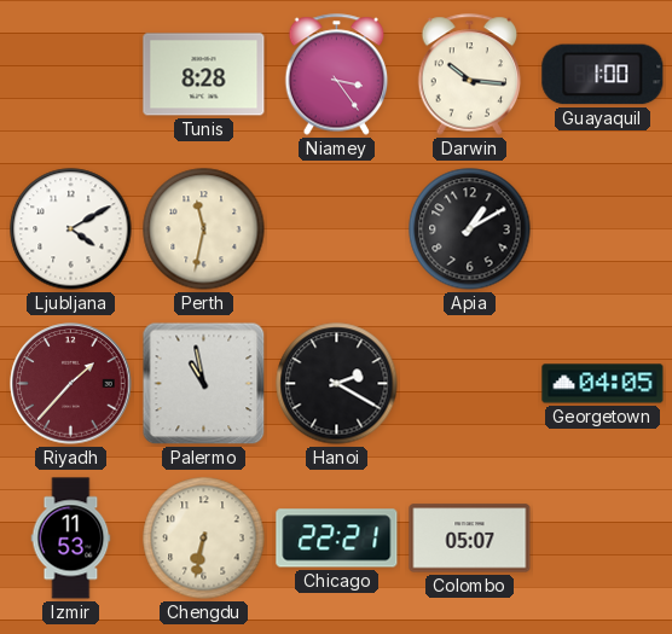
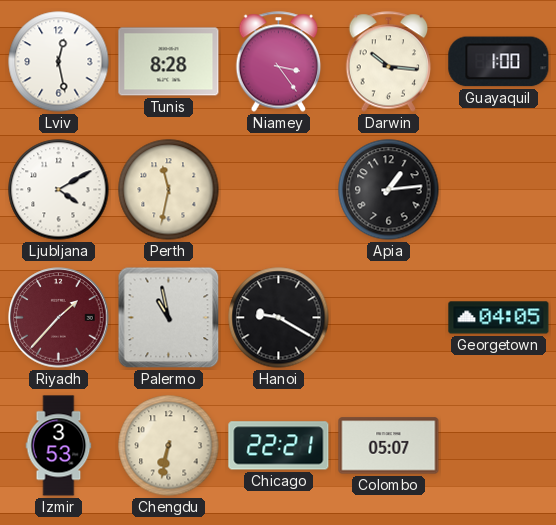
Lviv: none -> 12:28 (59, 62)
Apia: 1:10 -> 1:14 (389, 190)
Hanoi: 2:20 -> 9:20 (279, 318)
Izmir: 11:53 -> 3:53 (59, 446)
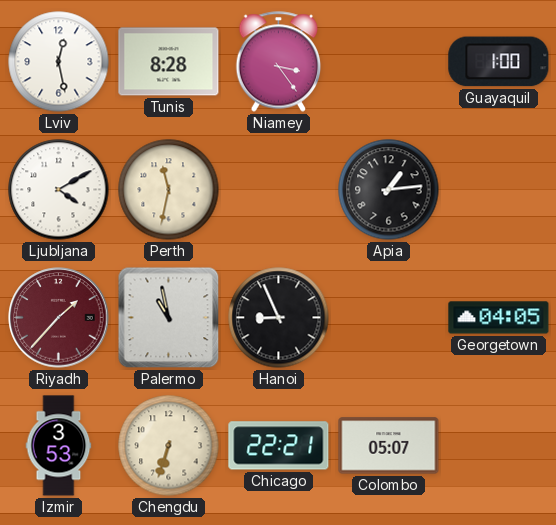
Darwin: 10:16 -> none (389, 62)
Hanoi: 9:20 -> 8:56 (279, 318)
Chengdu: 6:32 -> 6:33 (169, 446)
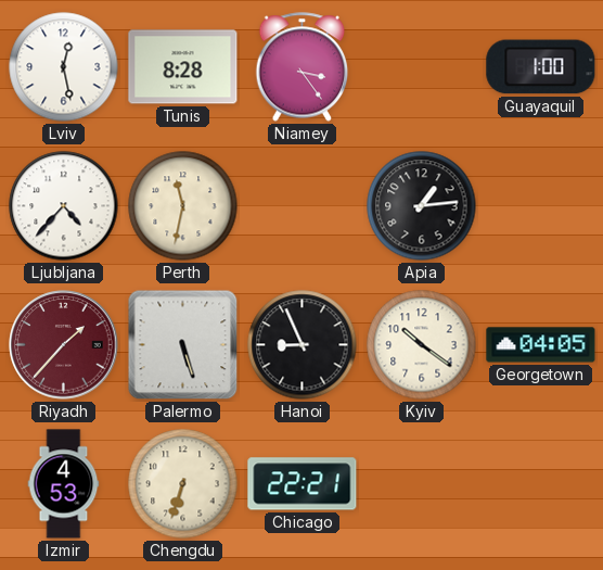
Ljubljana: 4:10 -> 4:37 (64, 206)
Palermo: 10:58 -> 5:27 (183, 345)
Kyiv: none -> 10:21 (422, 345)
Izmir: 3:53 -> 4:53 (64, 484)
Colombo: 05:07 -> none (389, 446)
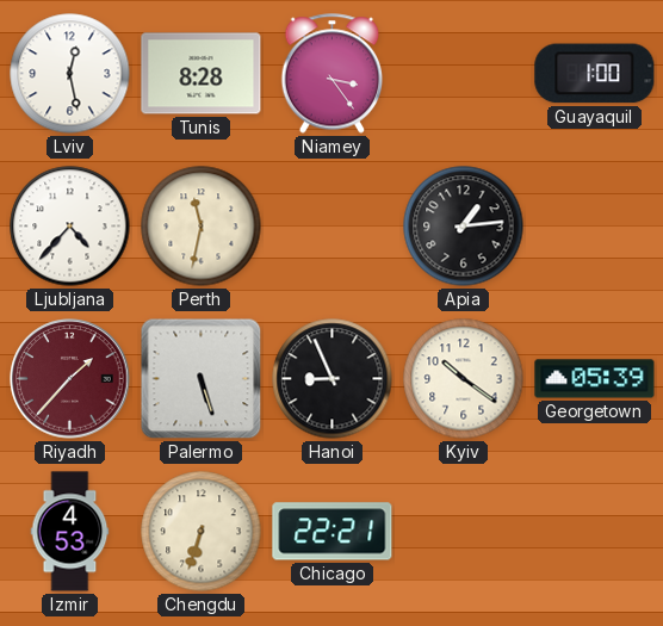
Georgetown: 04:05 -> 05:39 (595, 379)
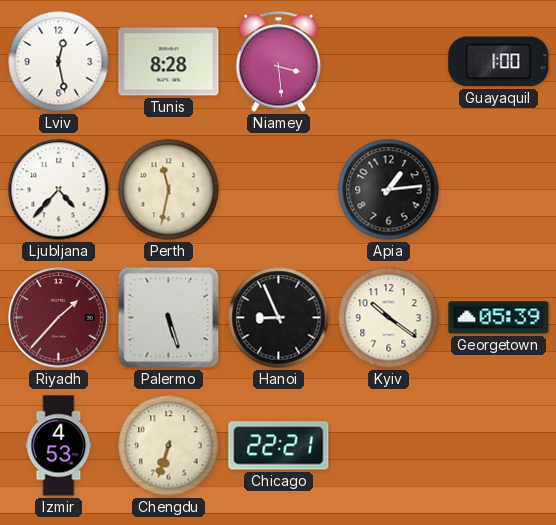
Niamey: 3:24 -> 3:29 (279, 62)
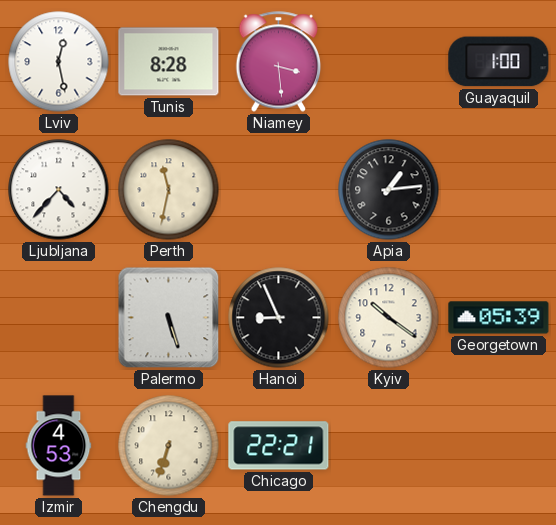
Riyadh: 1:37 -> none (59, 318)
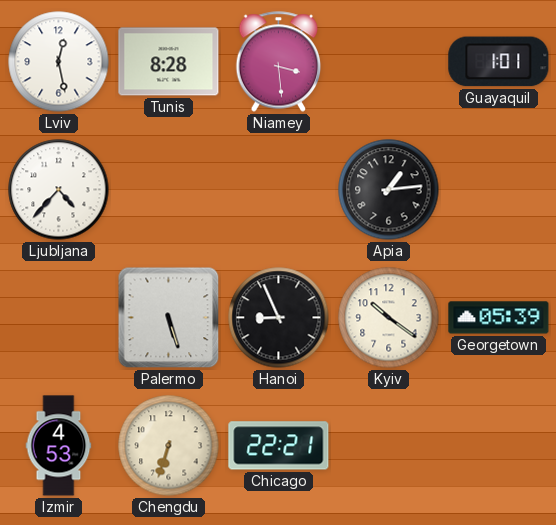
Guayaquil: 1:00 -> 1:01 (499, 62)
Perth: 11:32 -> none (169, 190)
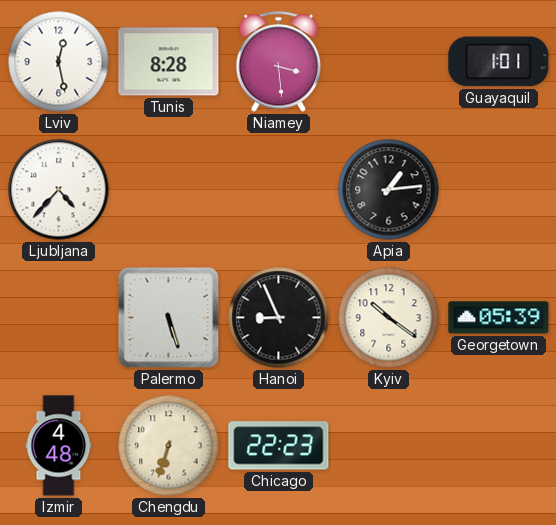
Izmir: 4:53 -> 4:48 (59, 446)
Chicago: 22:21 -> 22:23 (279, 446)
